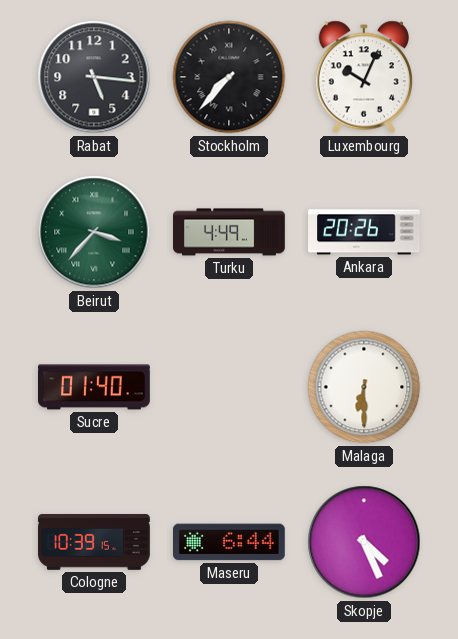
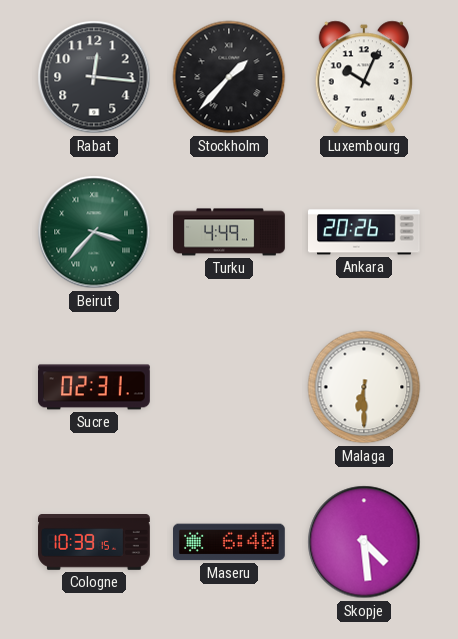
Rabat: 5:16 -> 12:16 (94, 77)
Stockholm: 7:37 -> 1:37 (229, 77)
Sucre: 01:40 -> 02:31 (95, 387)
Maseru: 6:44 -> 6:40 (230, 542)
Skopje: 4:26 -> 4:29 (364, 542)
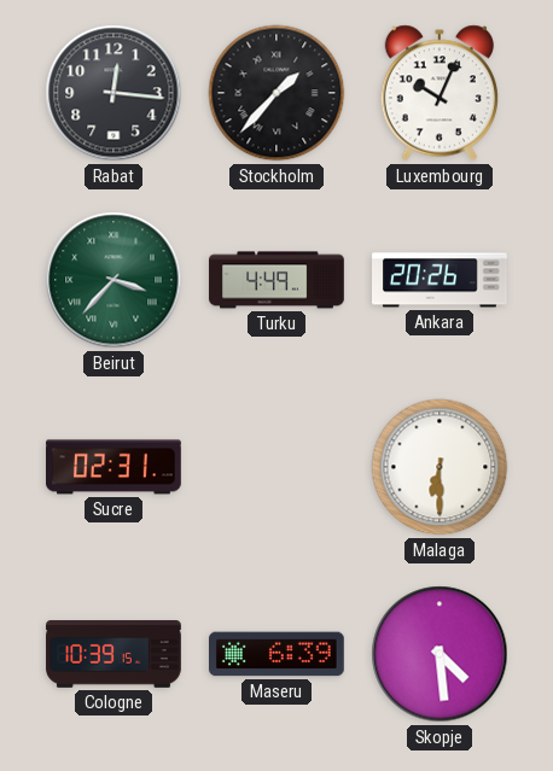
Maseru: 6:40 -> 6:39 (278, 654)
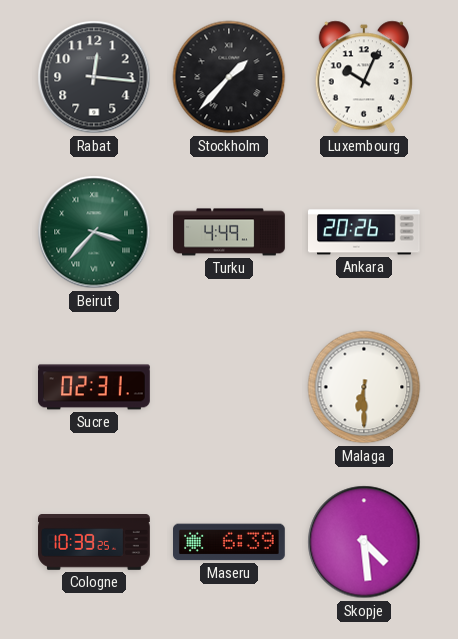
Cologne: 10:39:15 -> 10:39:25 (94, 543)
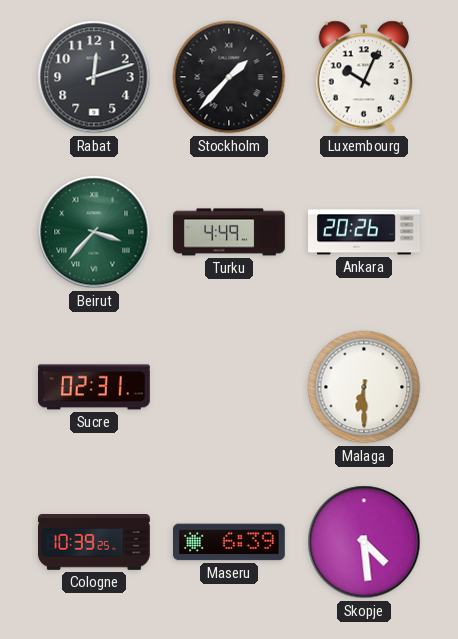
Rabat: 12:16 -> 12:12 (94, 77)
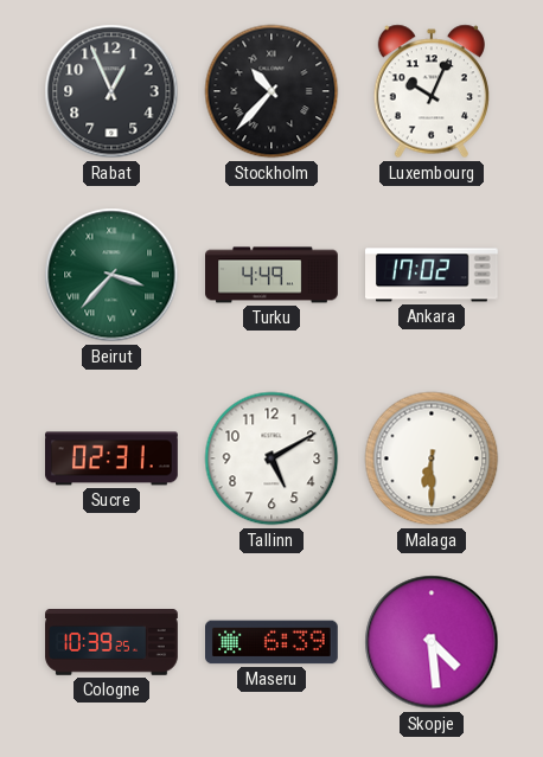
Rabat: 12:12 -> 12:56 (111, 91)
Stockholm: 1:37 -> 10:37 (271, 91)
Ankara: 20:26 -> 17:02 (433, 275)
Tallinn: none -> 5:10 (271, 458)
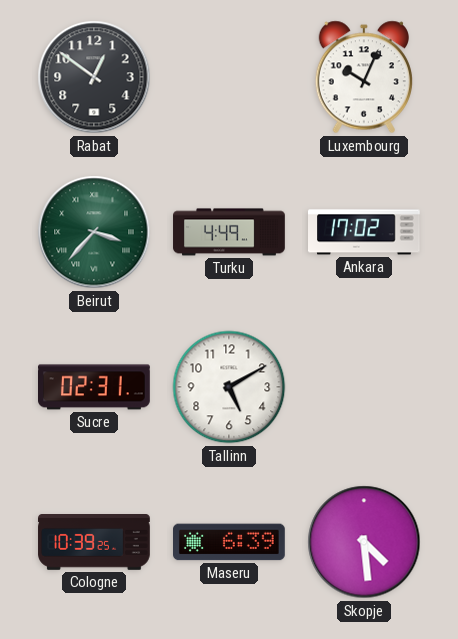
Rabat: 12:56 -> 12:51 (94, 77)
Stockholm: 10:37 -> none (271, 91)
Malaga: 6:30 -> none (432, 458)
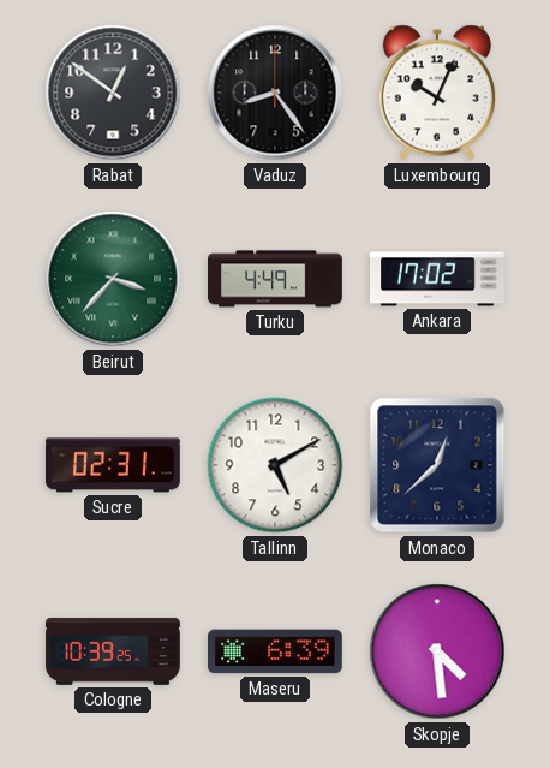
Vaduz: none -> 8:24 (275, 93)
Monaco: none -> 12:38 (437, 465)
